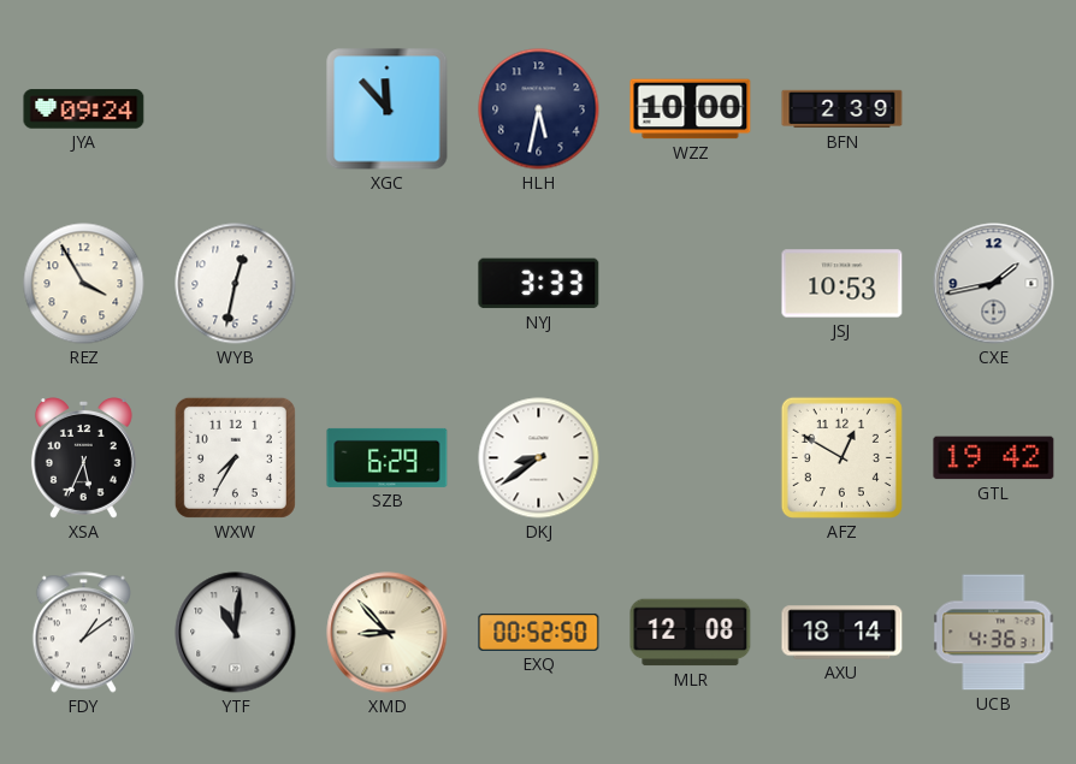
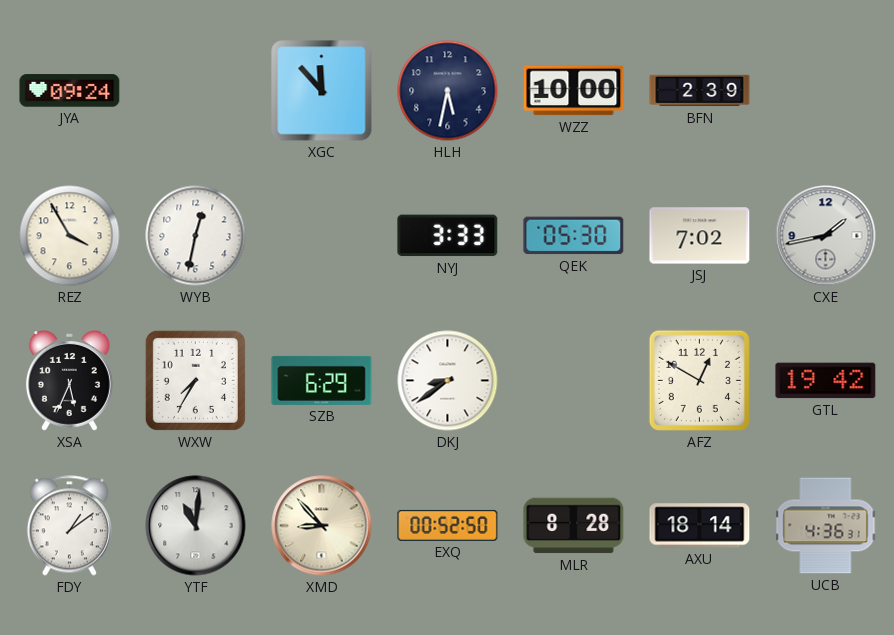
QEK: none -> 05:30 (574, 236)
JSJ: 10:53 -> 7:02 (700, 236)
MLR: 12:08 -> 8:28 (574, 526)
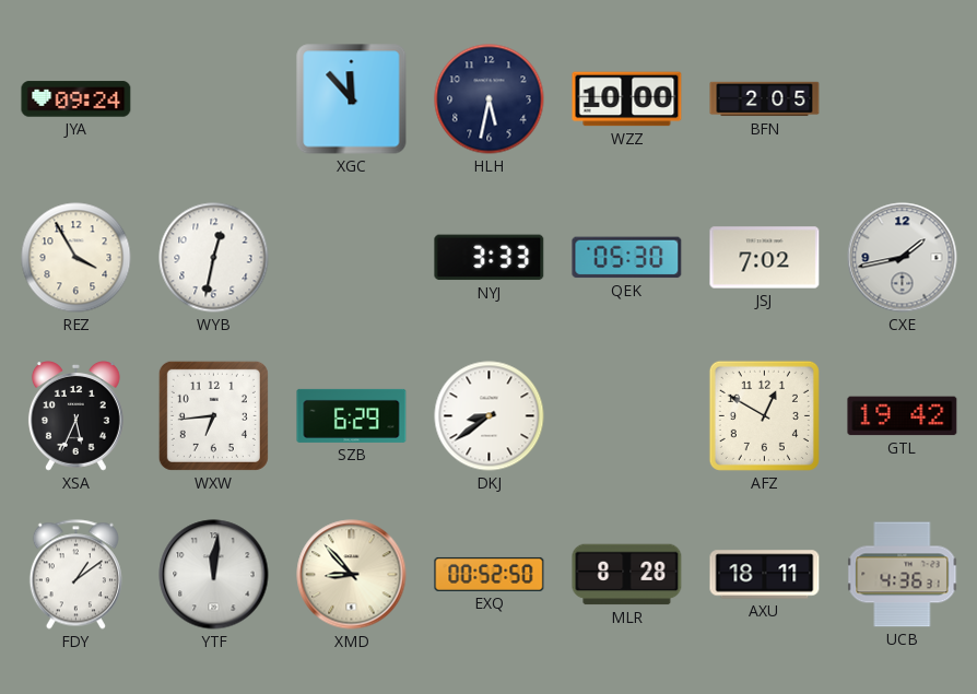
BFN: 2:39 -> 2:05 (765, 99)
WXW: 7:35 -> 6:44 (213, 415)
YTF: 11:01 -> 12:01 (214, 575)
AXU: 18:14 -> 18:11 (765, 575)
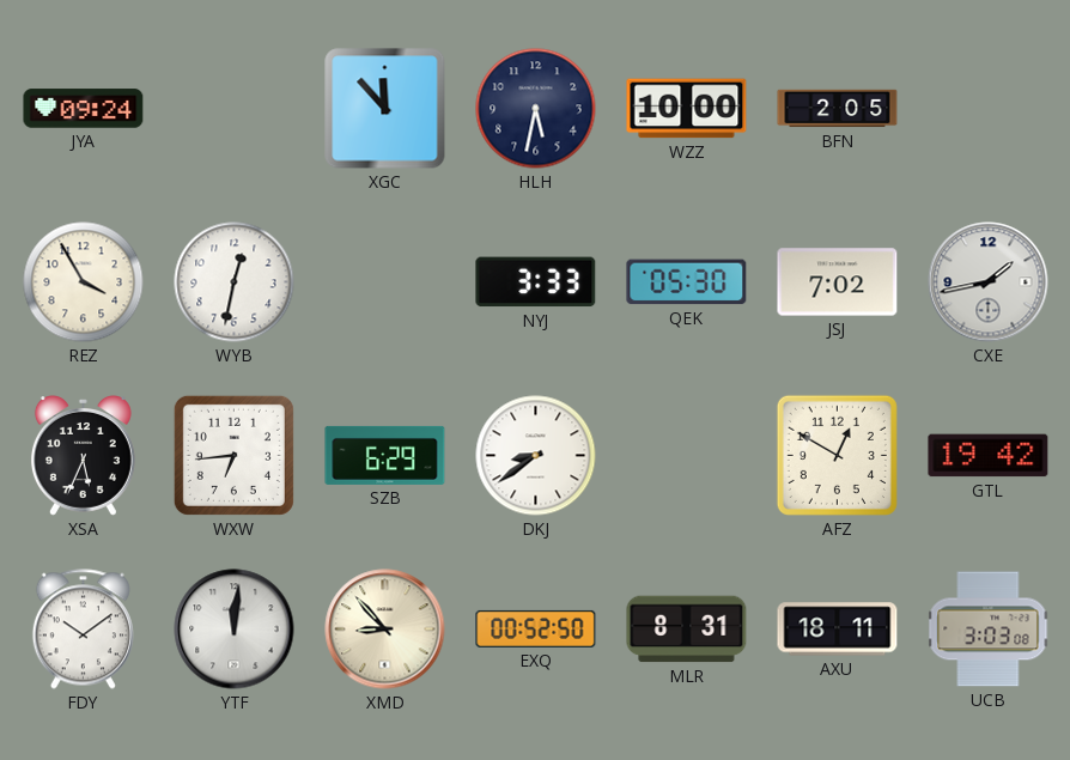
FDY: 1:09 -> 10:09 (83, 630)
MLR: 8:28 -> 8:31 (687, 630)
UCB: 4:36 -> 3:03 (989, 630)
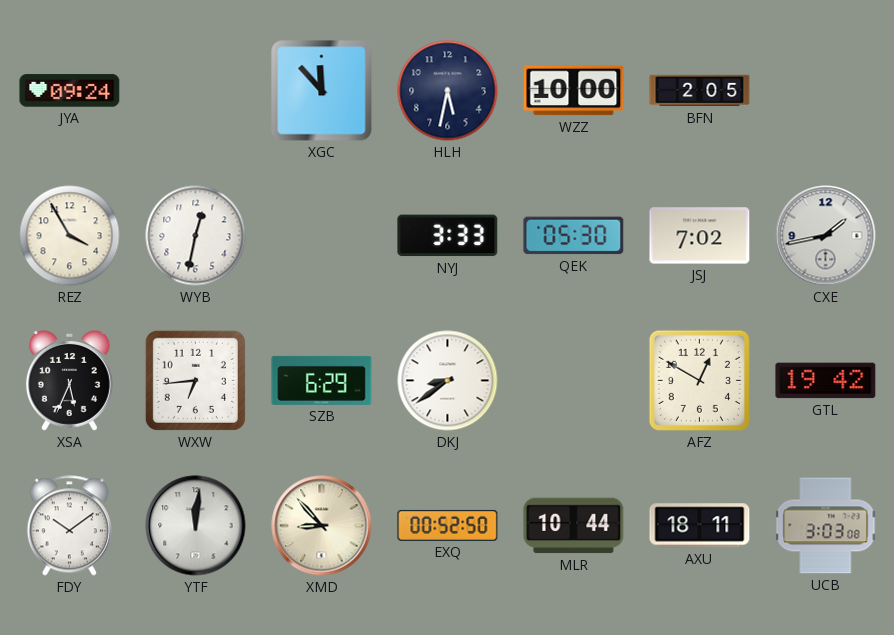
MLR: 8:31 -> 10:44 (574, 526)
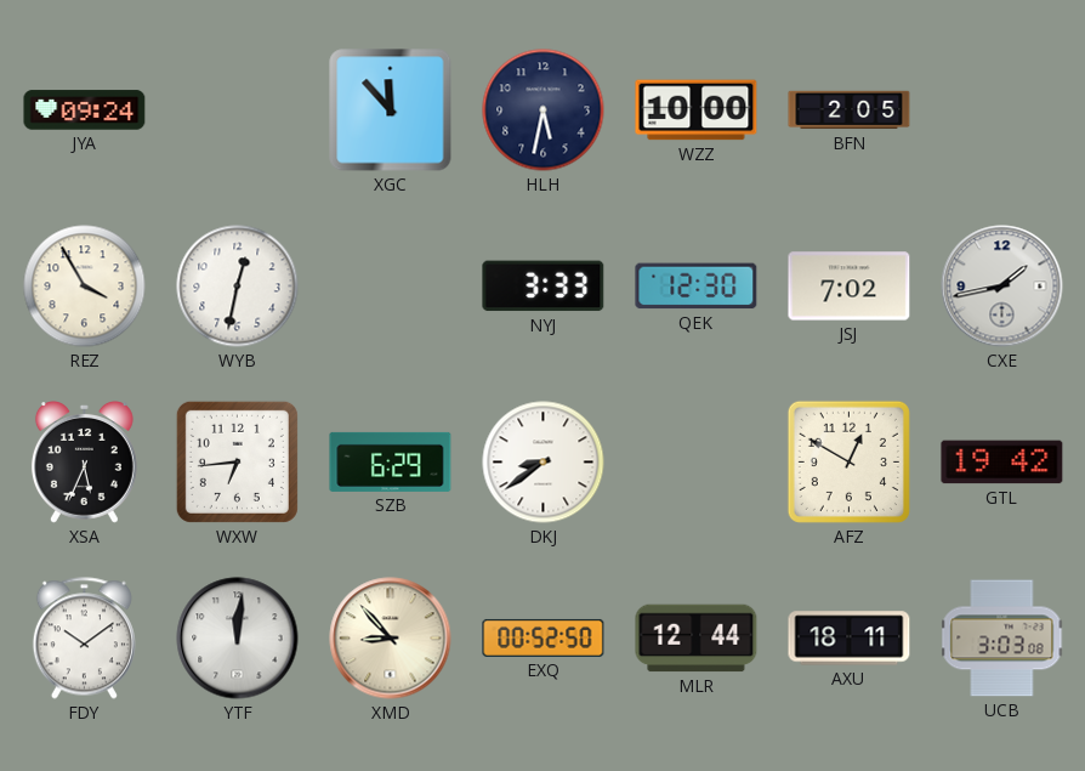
QEK: 05:30 -> 12:30 (697, 287)
MLR: 10:44 -> 12:44 (697, 639)
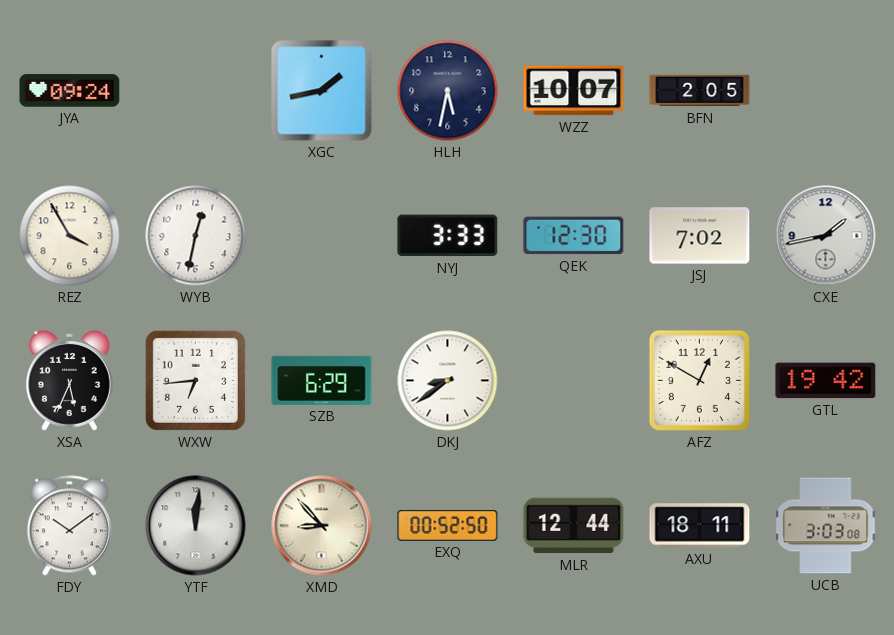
XGC: 11:53 -> 1:43 (322, 91)
WZZ: 10:00 -> 10:07 (574, 91)
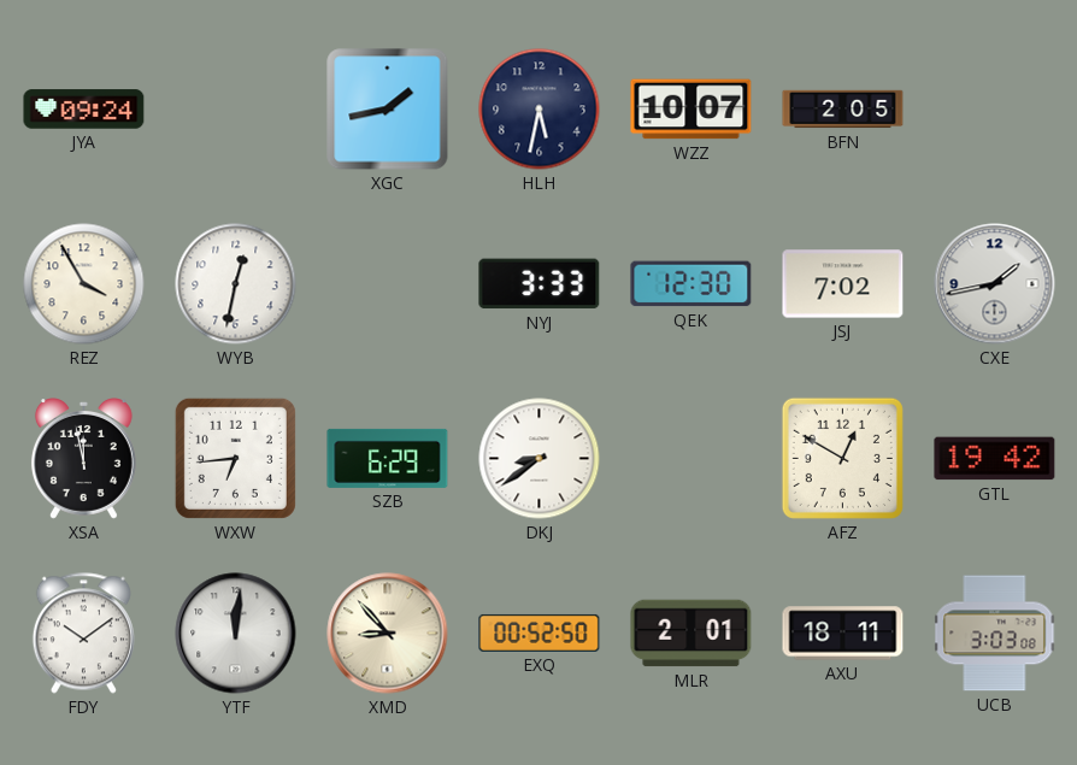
XSA: 5:34 -> 11:58 (83, 459)
MLR: 12:44 -> 2:01 (691, 634)
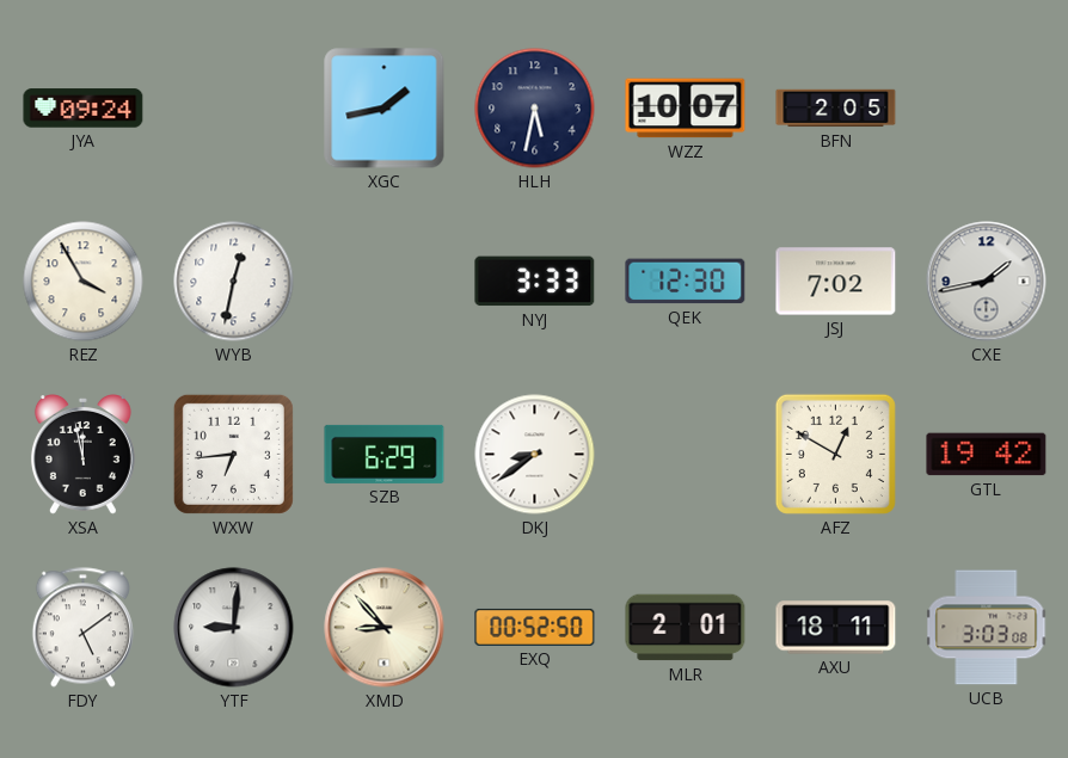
FDY: 10:09 -> 5:09 (82, 628)
YTF: 12:01 -> 9:01 (234, 628)
